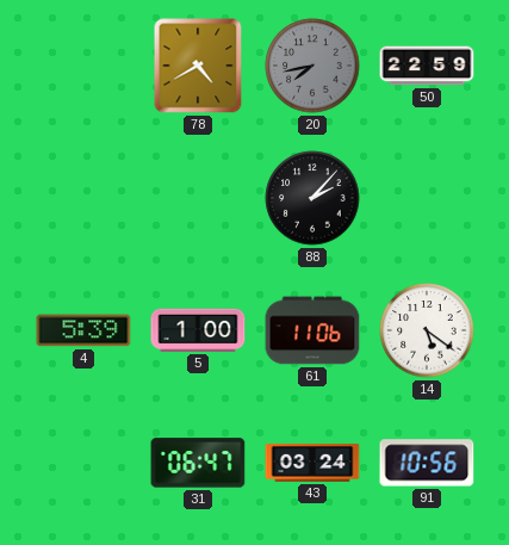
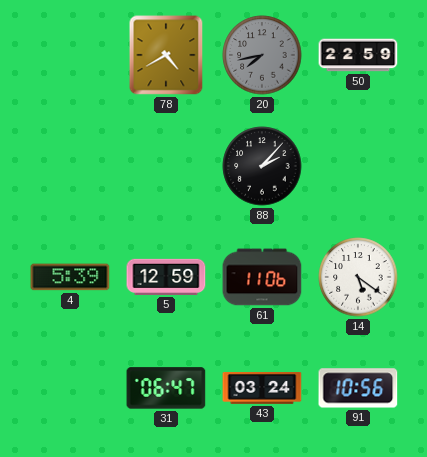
5: 1:00 -> 12:59 (166, 277)
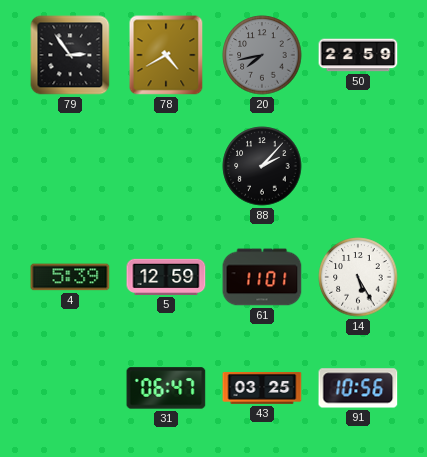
79: none -> 2:54 (70, 55)
61: 11:06 -> 11:01 (262, 277)
14: 5:21 -> 5:25 (358, 277)
43: 03:24 -> 03:25 (262, 389)
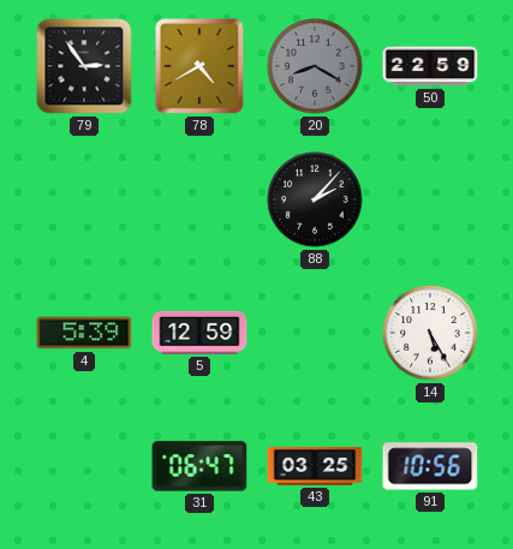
20: 7:43 -> 8:20 (315, 66)
61: 11:01 -> none (262, 277)
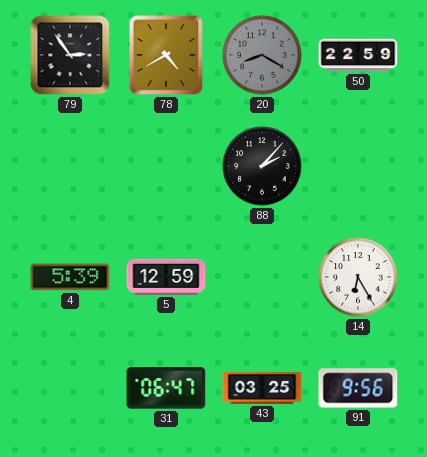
14: 5:25 -> 6:25 (358, 277)
91: 10:56 -> 9:56 (358, 388)
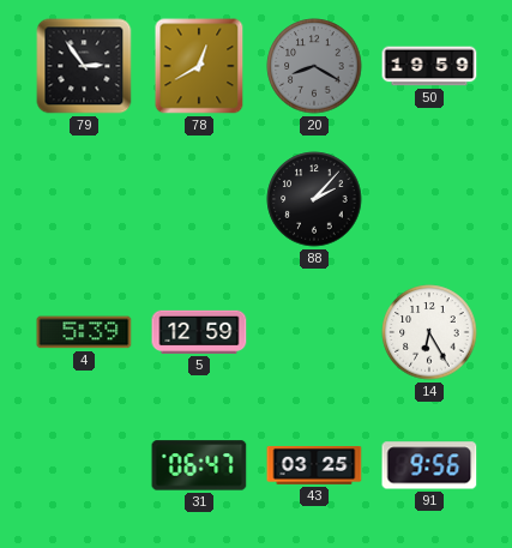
78: 4:40 -> 12:40 (199, 66)
50: 22:59 -> 19:59 (429, 66)
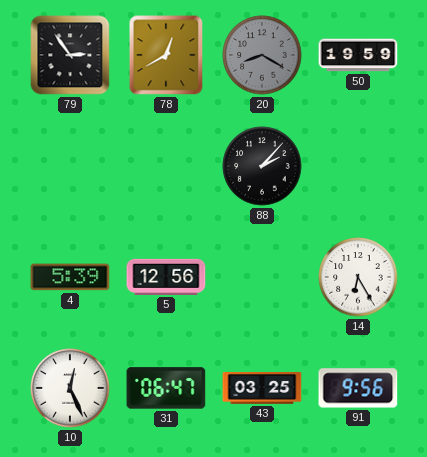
5: 12:59 -> 12:56 (166, 277)
10: none -> 12:26 (70, 388)
